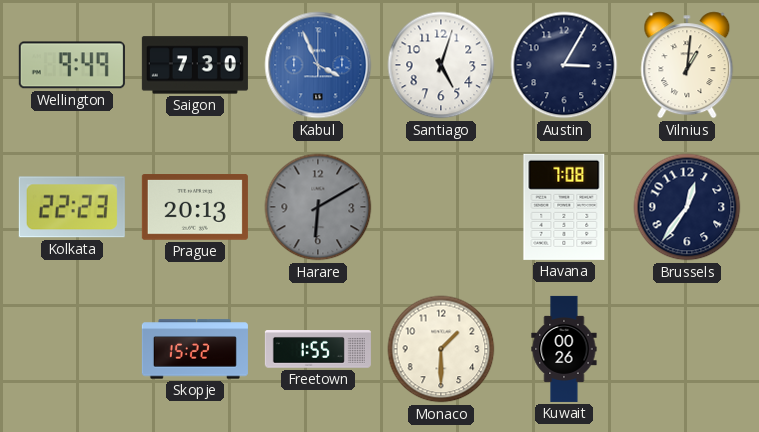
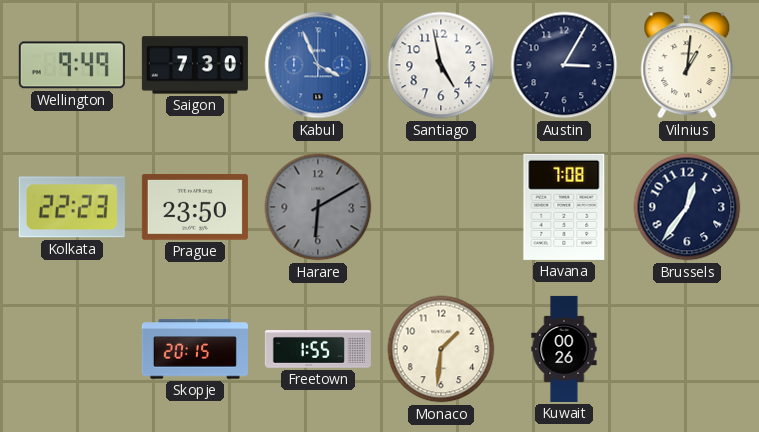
Santiago: 5:03 -> 4:58 (441, 65)
Prague: 20:13 -> 23:50 (195, 208)
Skopje: 15:22 -> 20:15 (195, 349)
Monaco: 1:30 -> 1:31 (441, 349)
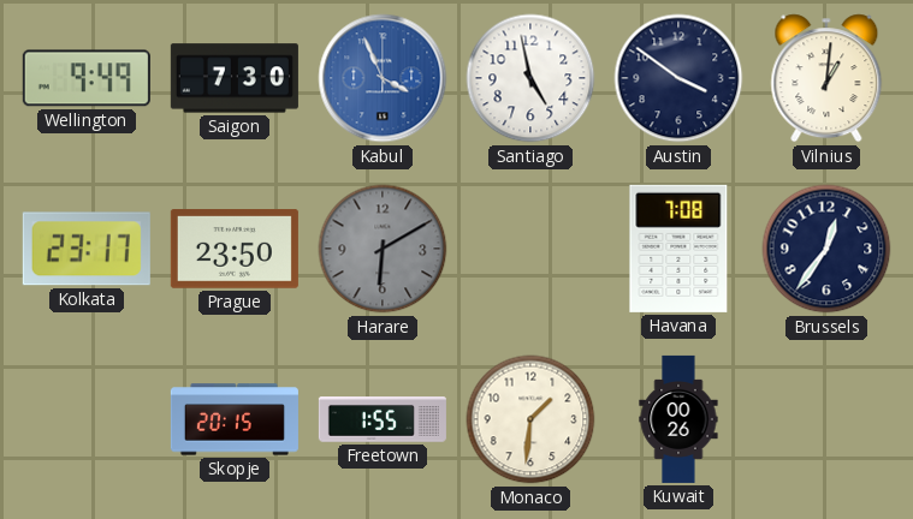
Austin: 3:05 -> 3:51 (678, 78)
Kolkata: 22:23 -> 23:17 (87, 249)
